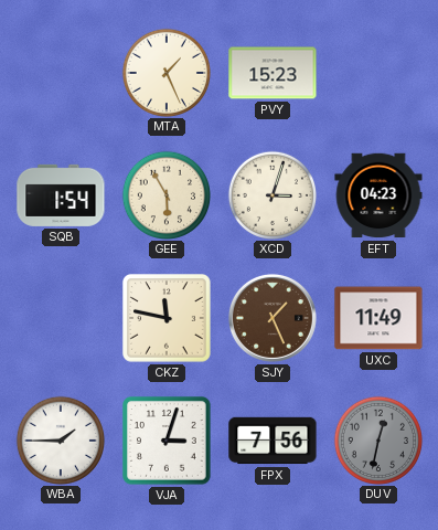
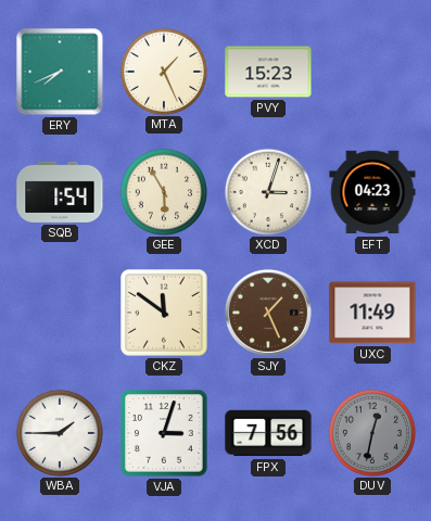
ERY: none -> 7:41 (60, 72)
CKZ: 11:47 -> 11:51 (164, 313)
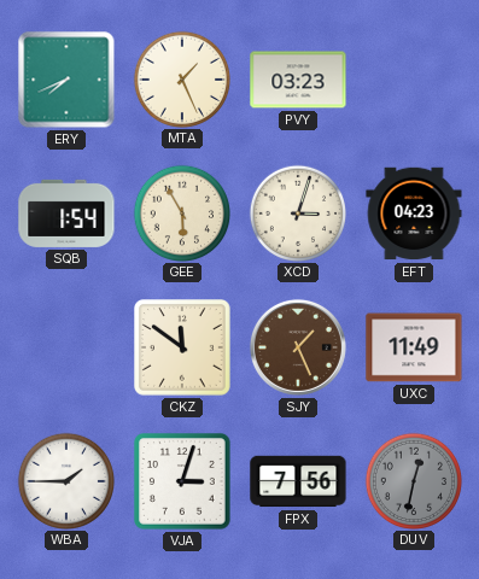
PVY: 15:23 -> 03:23 (298, 80)
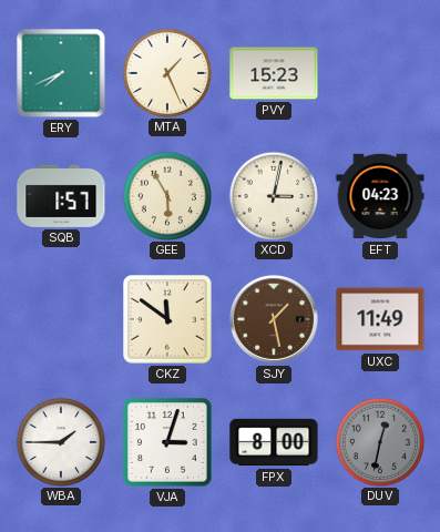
PVY: 03:23 -> 15:23 (274, 73)
SQB: 1:54 -> 1:57 (61, 196)
XCD: 3:03 -> 3:02 (273, 195)
SJY: 1:26 -> 1:28 (274, 319)
FPX: 7:56 -> 8:00 (274, 442)
